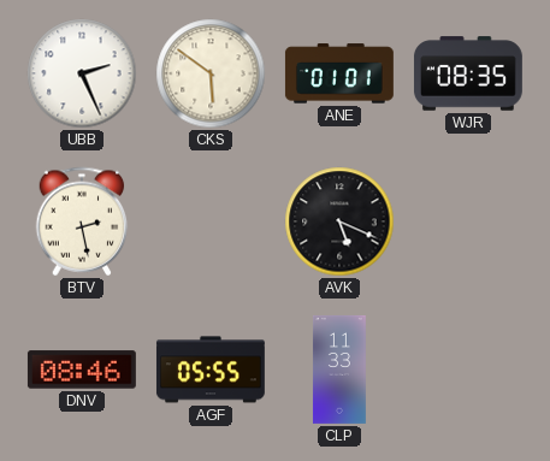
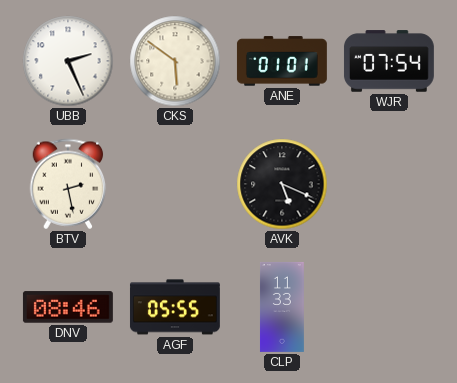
WJR: 08:35 -> 07:54 (389, 61)
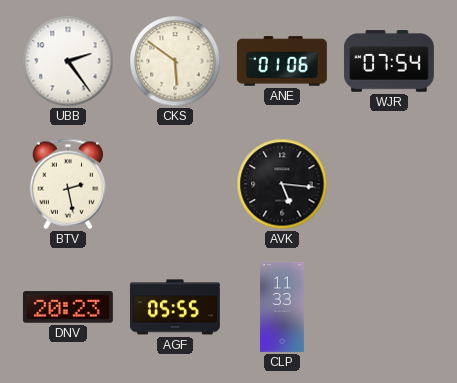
UBB: 2:26 -> 2:24 (68, 61)
ANE: 01:01 -> 01:06 (282, 61)
AVK: 5:19 -> 5:16 (282, 184)
DNV: 08:46 -> 20:23 (68, 307)
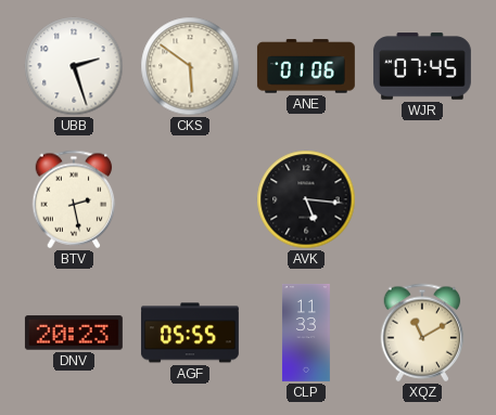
UBB: 2:24 -> 2:27 (74, 66)
WJR: 07:54 -> 07:45 (422, 66)
XQZ: none -> 11:10 (422, 333)
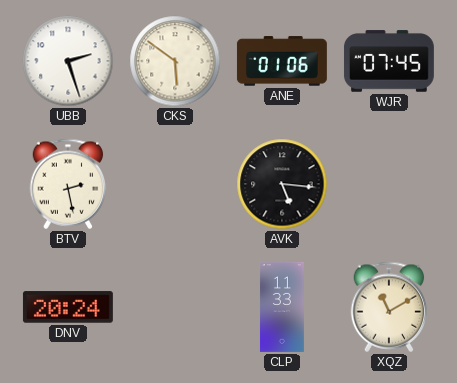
DNV: 20:23 -> 20:24 (68, 307)
AGF: 05:55 -> none (190, 333)
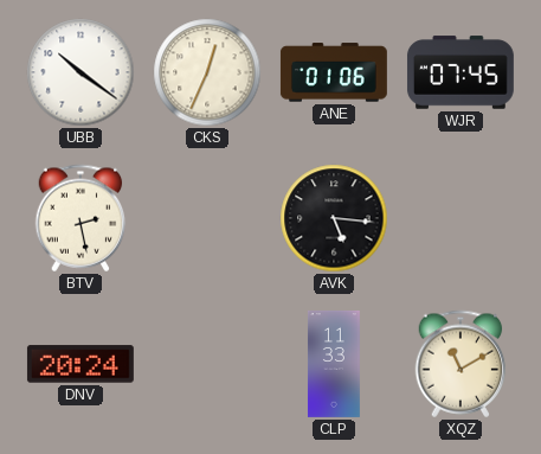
UBB: 2:27 -> 10:21 (80, 72)
CKS: 5:51 -> 12:34 (207, 72)
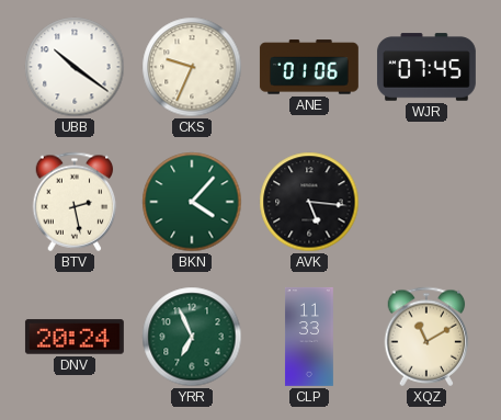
CKS: 12:34 -> 9:34 (192, 67)
BKN: none -> 4:07 (192, 202)
YRR: none -> 6:56 (192, 337)
